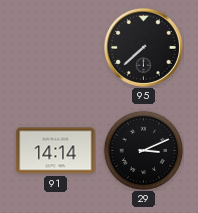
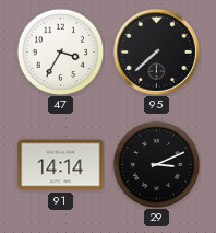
47: none -> 3:35 (60, 51)
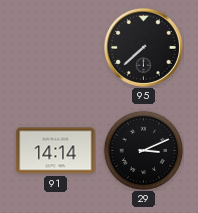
47: 3:35 -> none (60, 51)
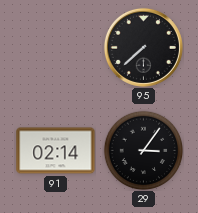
91: 14:14 -> 02:14 (56, 151)
29: 3:11 -> 3:06 (143, 150)
